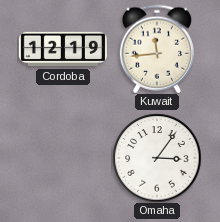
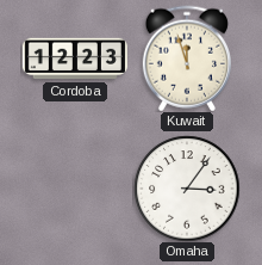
Cordoba: 12:19 -> 12:23 (75, 58)
Kuwait: 11:44 -> 11:57 (187, 58)
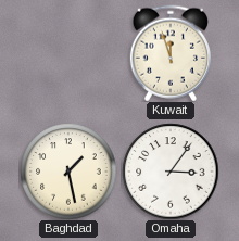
Cordoba: 12:23 -> none (75, 58)
Baghdad: none -> 1:28 (68, 172)
